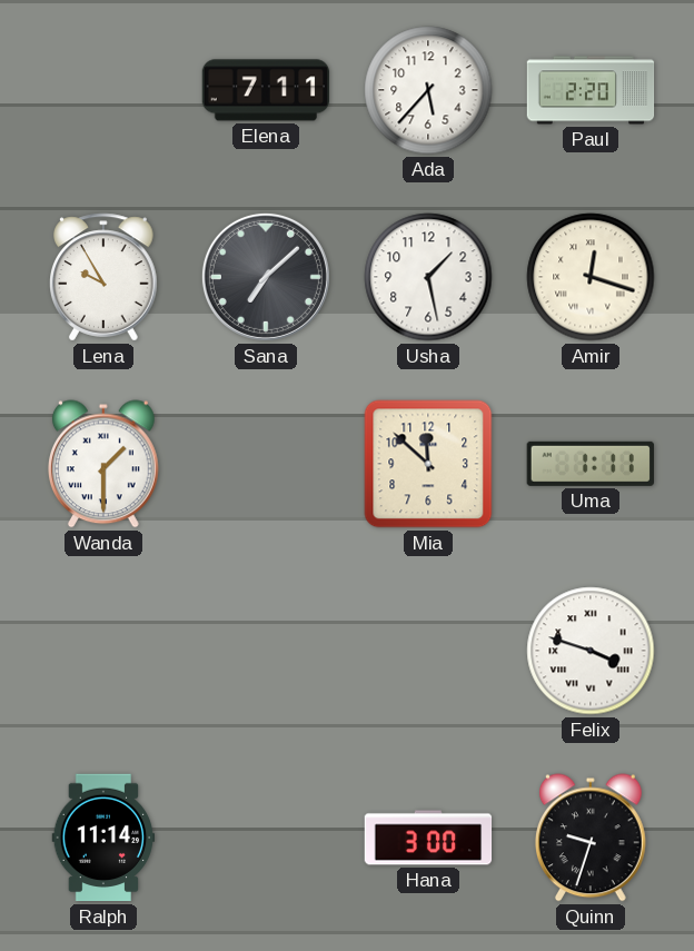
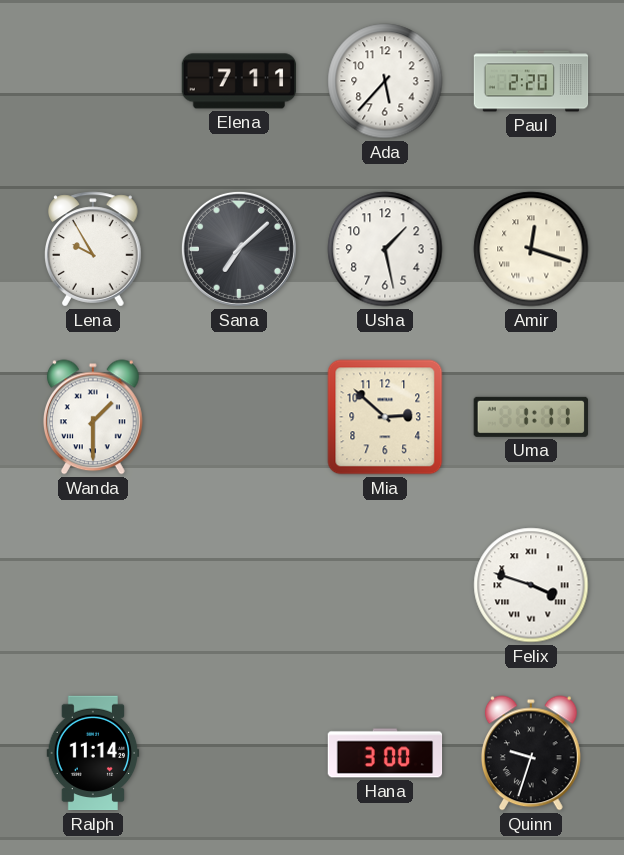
Mia: 11:52 -> 2:52 (385, 417)
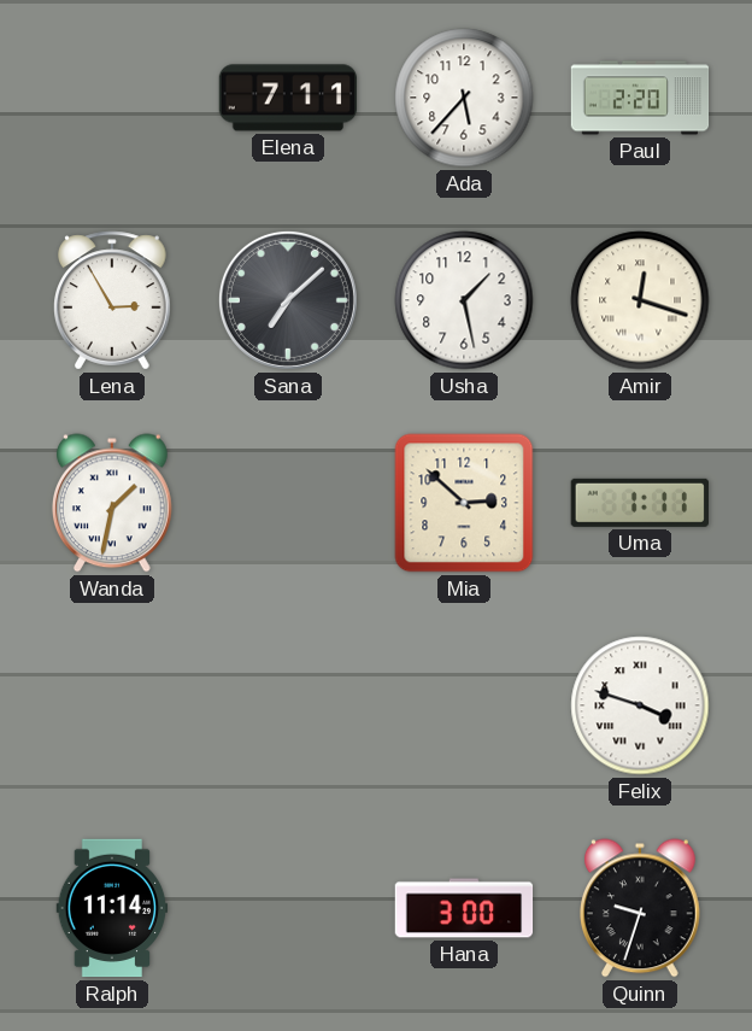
Lena: 9:55 -> 2:55 (113, 300)
Wanda: 1:30 -> 1:32 (112, 503)
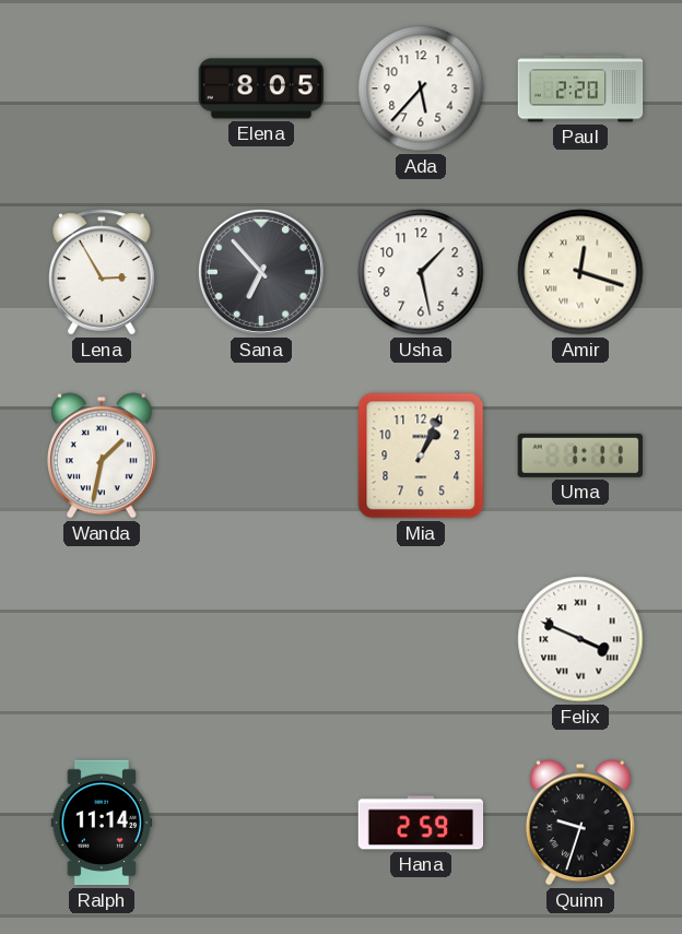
Elena: 7:11 -> 8:05 (261, 88)
Sana: 7:08 -> 6:53 (261, 272)
Mia: 2:52 -> 1:04 (421, 456)
Felix: 3:48 -> 3:49 (580, 639)
Hana: 3:00 -> 2:59 (421, 823)
